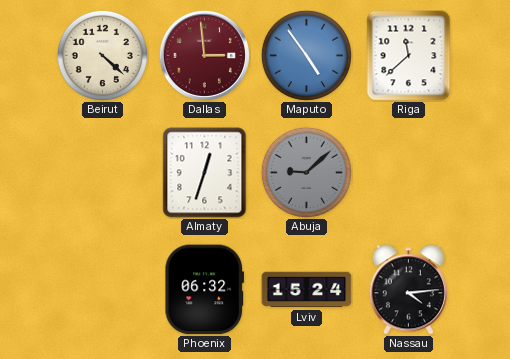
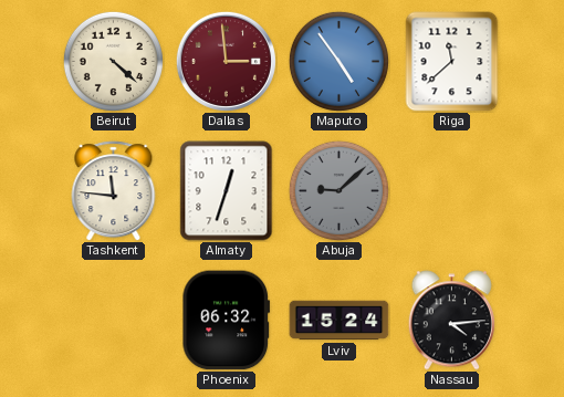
Tashkent: none -> 11:46 (114, 191)
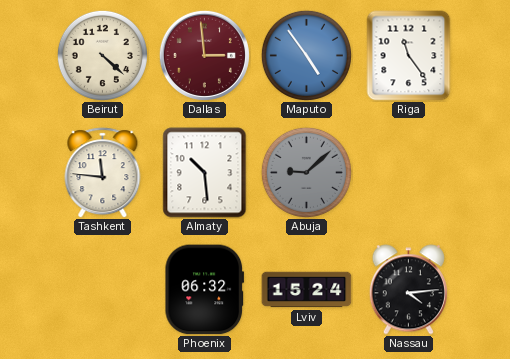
Riga: 11:38 -> 11:24 (409, 56)
Almaty: 12:33 -> 10:29 (205, 173)
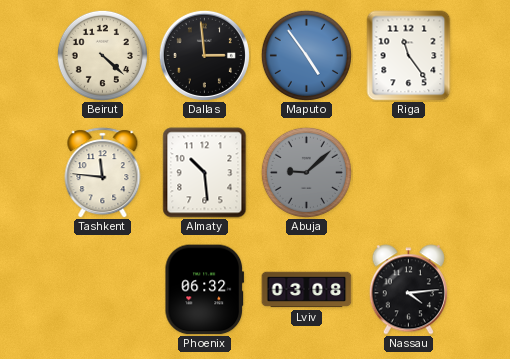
Dallas dial: burgundy -> black (204, 55)
Lviv: 15:24 -> 03:08 (307, 290)
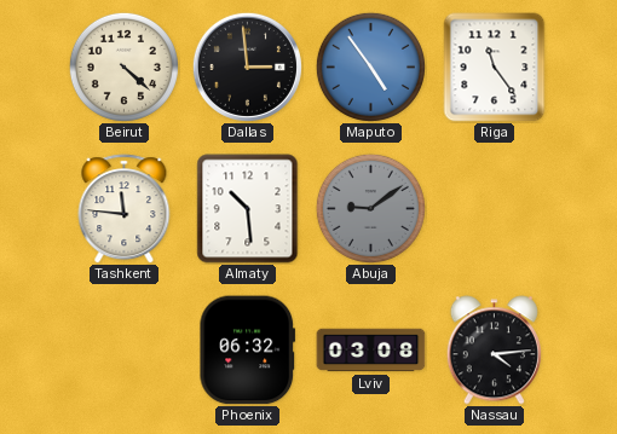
Abuja: 9:08 -> 9:09 (370, 208)
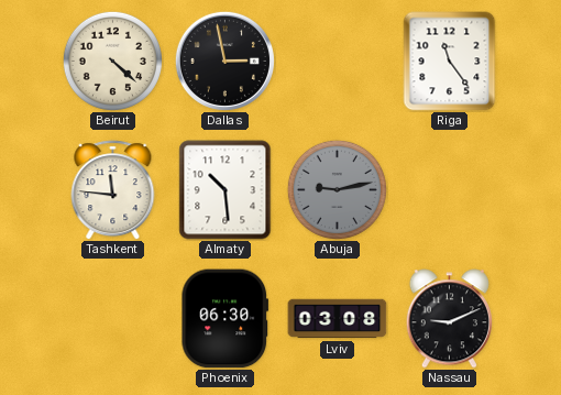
Dallas: 2:59 -> 2:58 (224, 61)
Maputo: 4:54 -> none (370, 66)
Abuja: 9:09 -> 9:13 (337, 189)
Phoenix: 06:32 -> 06:30 (226, 319)
Nassau: 4:14 -> 9:11 (449, 319)
